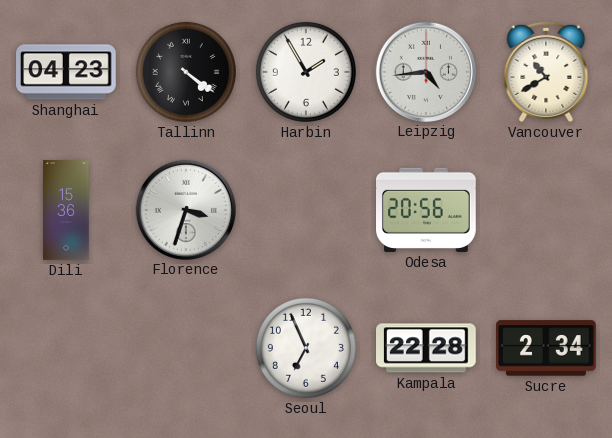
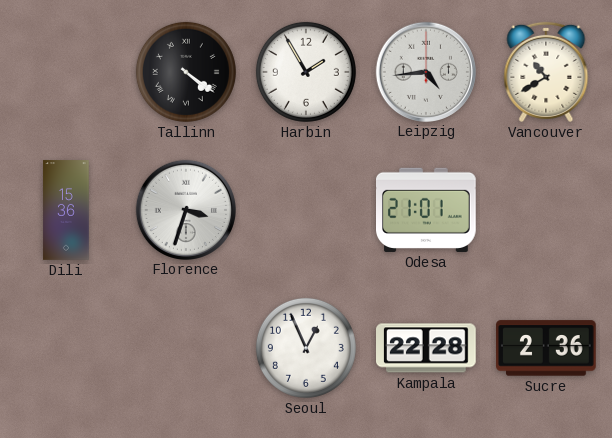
Shanghai: 04:23 -> none (66, 72)
Odesa: 20:56 -> 21:01 (427, 210)
Seoul: 6:56 -> 12:56 (306, 348)
Sucre: 2:34 -> 2:36 (546, 348)
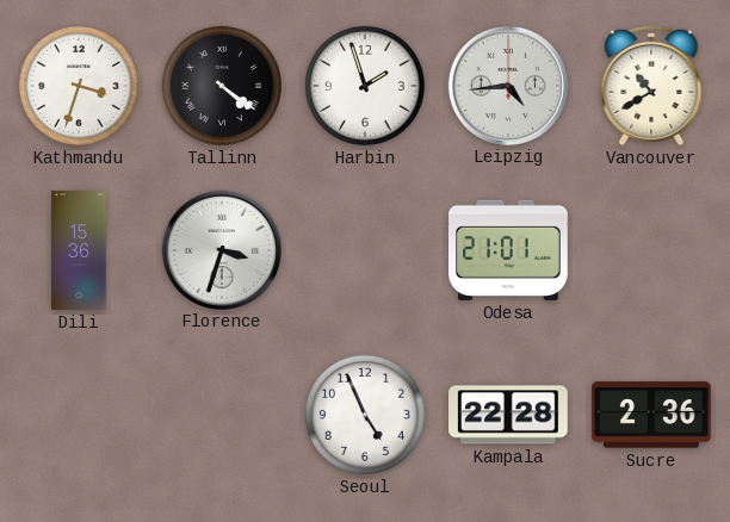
Kathmandu: none -> 3:33 (79, 86)
Harbin: 1:55 -> 1:57 (365, 86)
Seoul: 12:56 -> 4:56 (365, 415)
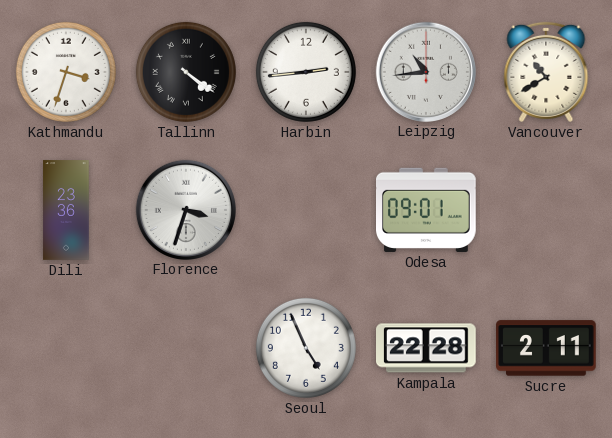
Harbin: 1:57 -> 2:44 (306, 72)
Leipzig: 4:44 -> 10:44 (425, 71)
Dili: 15:36 -> 23:36 (66, 210)
Odesa: 21:01 -> 09:01 (427, 210)
Sucre: 2:36 -> 2:11 (546, 348)
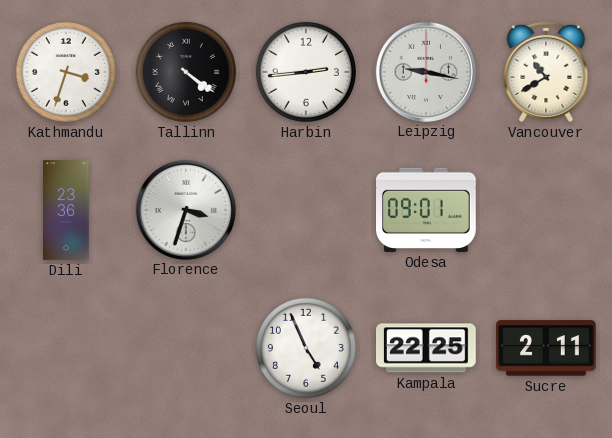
Leipzig: 10:44 -> 9:17 (425, 71)
Kampala: 22:28 -> 22:25 (427, 348)
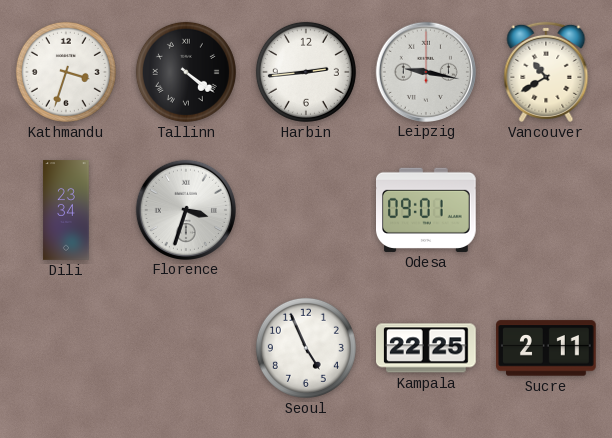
Dili: 23:36 -> 23:34 (66, 210)
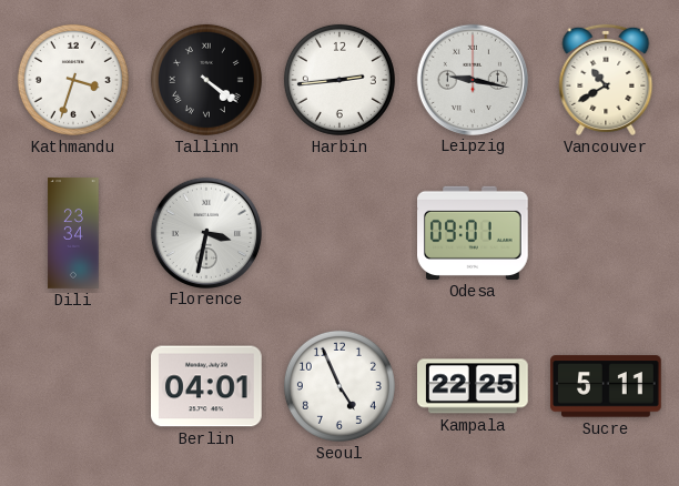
Florence: 3:33 -> 3:32 (205, 232)
Berlin: none -> 04:01 (207, 386)
Sucre: 2:11 -> 5:11 (606, 386)
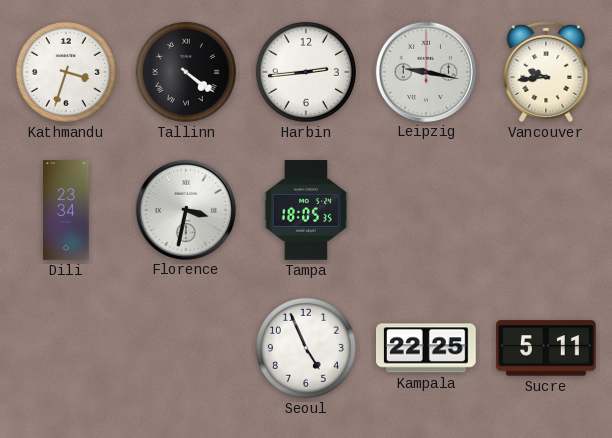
Vancouver: 10:40 -> 9:44 (546, 72)
Tampa: none -> 18:05 (306, 210)
Odesa: 09:01 -> none (474, 233)
Berlin: 04:01 -> none (207, 386)
